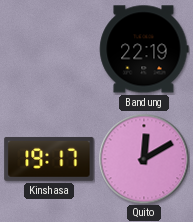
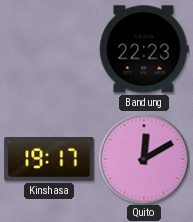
Bandung: 22:19 -> 22:23 (144, 49)
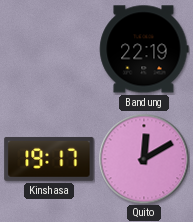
Bandung: 22:23 -> 22:19 (144, 49)
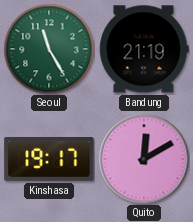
Seoul: none -> 11:25 (49, 49)
Bandung: 22:19 -> 21:19 (144, 49)
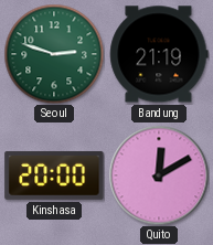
Seoul: 11:25 -> 2:48 (54, 54)
Kinshasa: 19:17 -> 20:00 (54, 175)
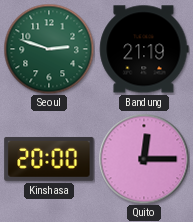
Quito: 12:10 -> 12:15 (144, 159)
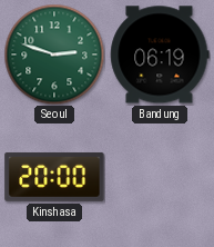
Bandung: 21:19 -> 06:19 (160, 55)
Quito: 12:15 -> none (144, 159)
